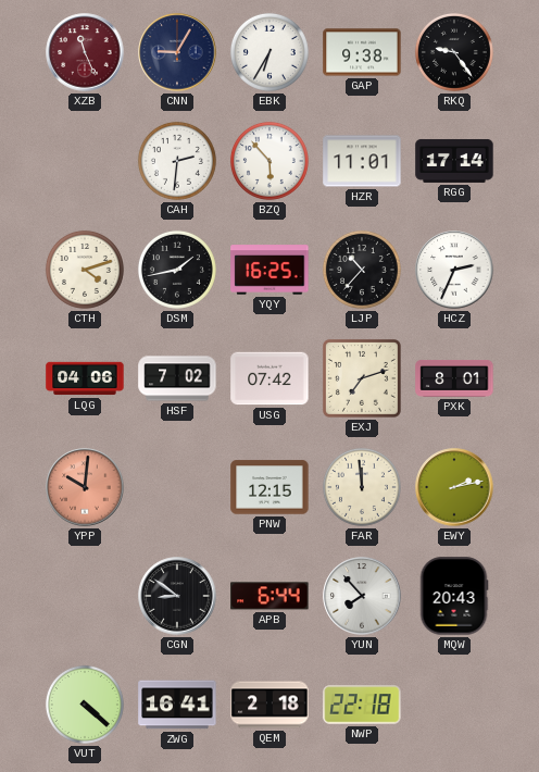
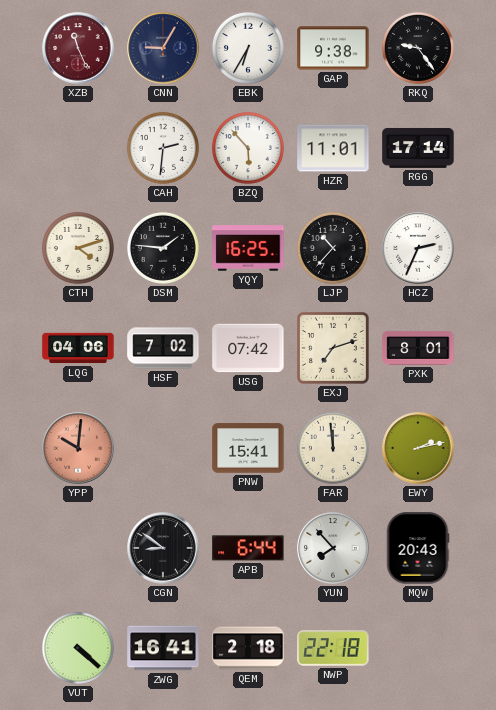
DSM: 1:43 -> 1:46 (163, 248)
PNW: 12:15 -> 15:41 (248, 448)
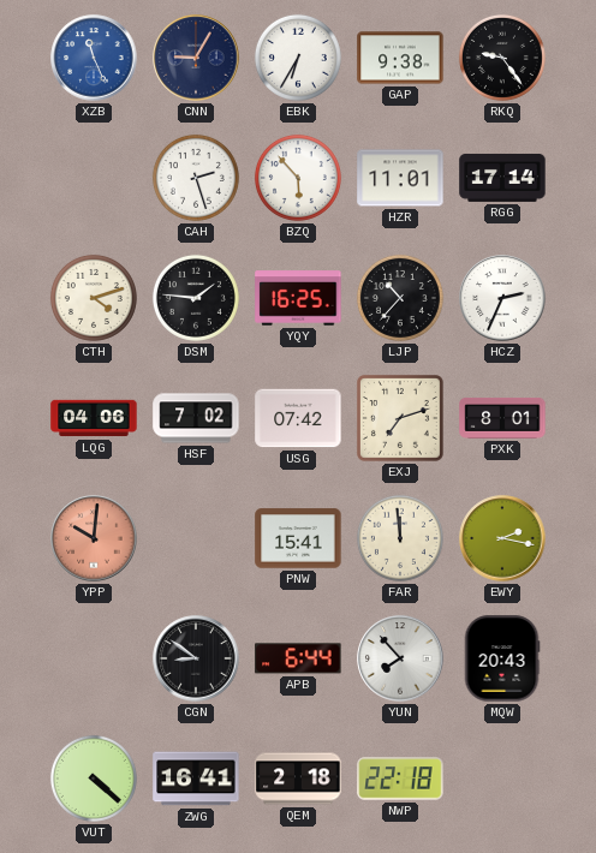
XZB dial: burgundy -> blue (94, 58)
CAH: 2:31 -> 2:27 (196, 178)
EWY: 2:13 -> 2:17 (502, 538)
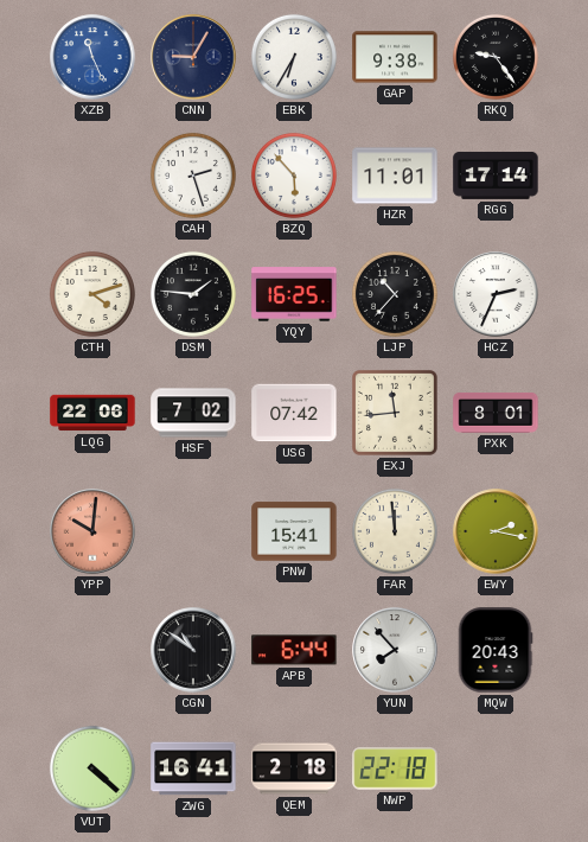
LQG: 04:06 -> 22:06 (92, 413)
EXJ: 7:12 -> 11:44 (395, 413)
CGN: 8:51 -> 10:51 (193, 650)
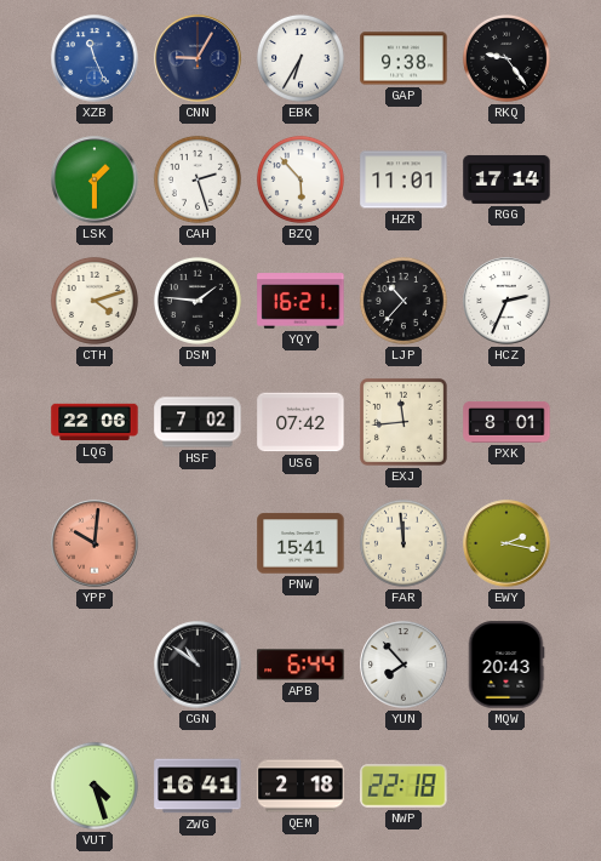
LSK: none -> 1:30 (95, 179)
YQY: 16:25 -> 16:21 (300, 301)
VUT: 4:22 -> 4:27 (95, 786)
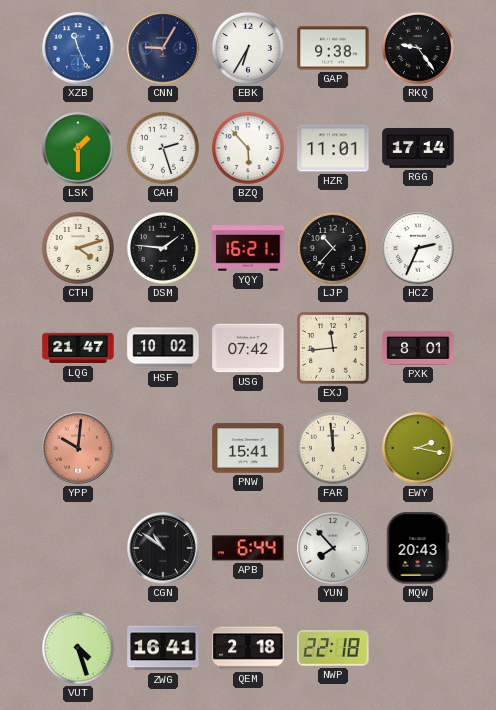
LQG: 22:06 -> 21:47 (78, 348)
HSF: 7:02 -> 10:02 (163, 348)
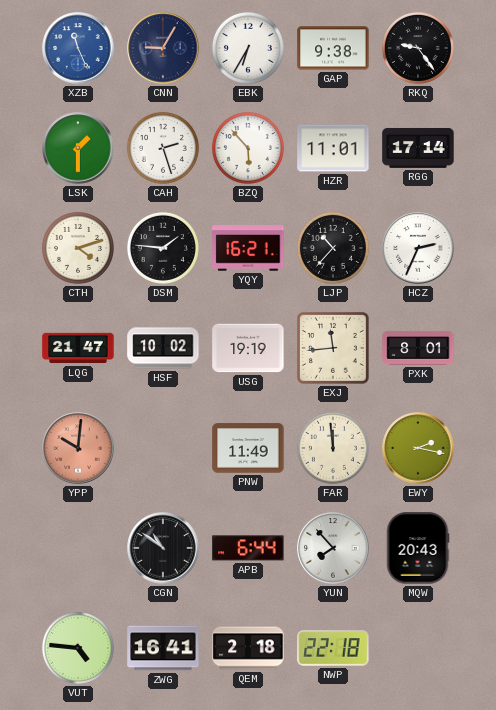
USG: 07:42 -> 19:19 (248, 348)
PNW: 15:41 -> 11:49 (248, 448)
VUT: 4:27 -> 4:46 (78, 648)
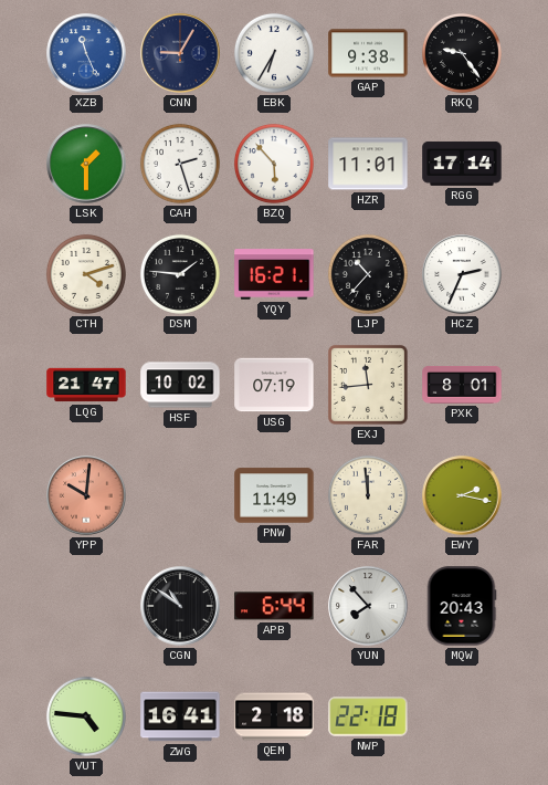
USG: 19:19 -> 07:19 (274, 385)
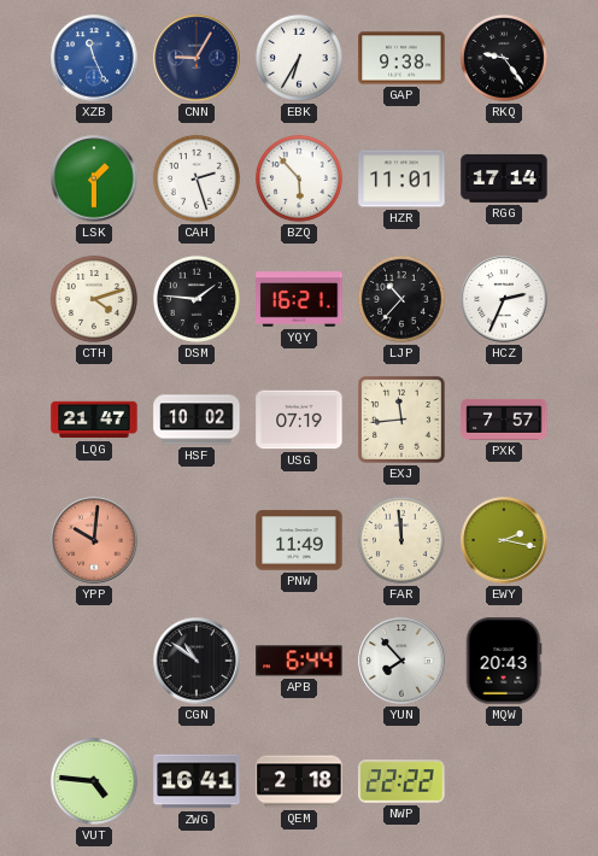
PXK: 8:01 -> 7:57 (504, 421)
NWP: 22:18 -> 22:22 (401, 781)
